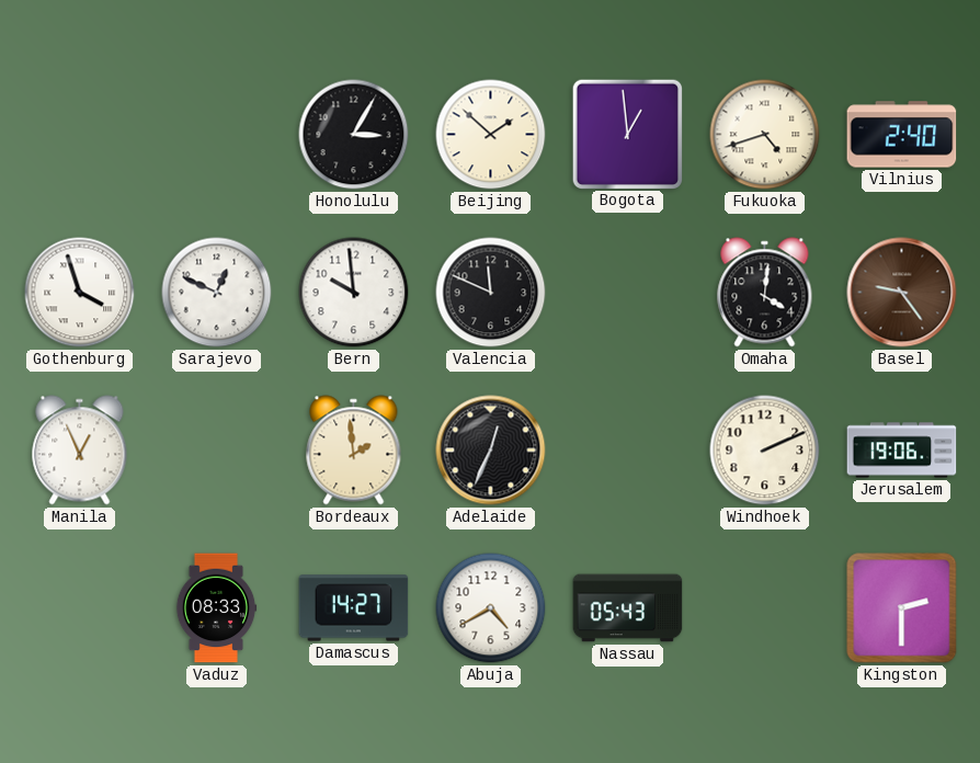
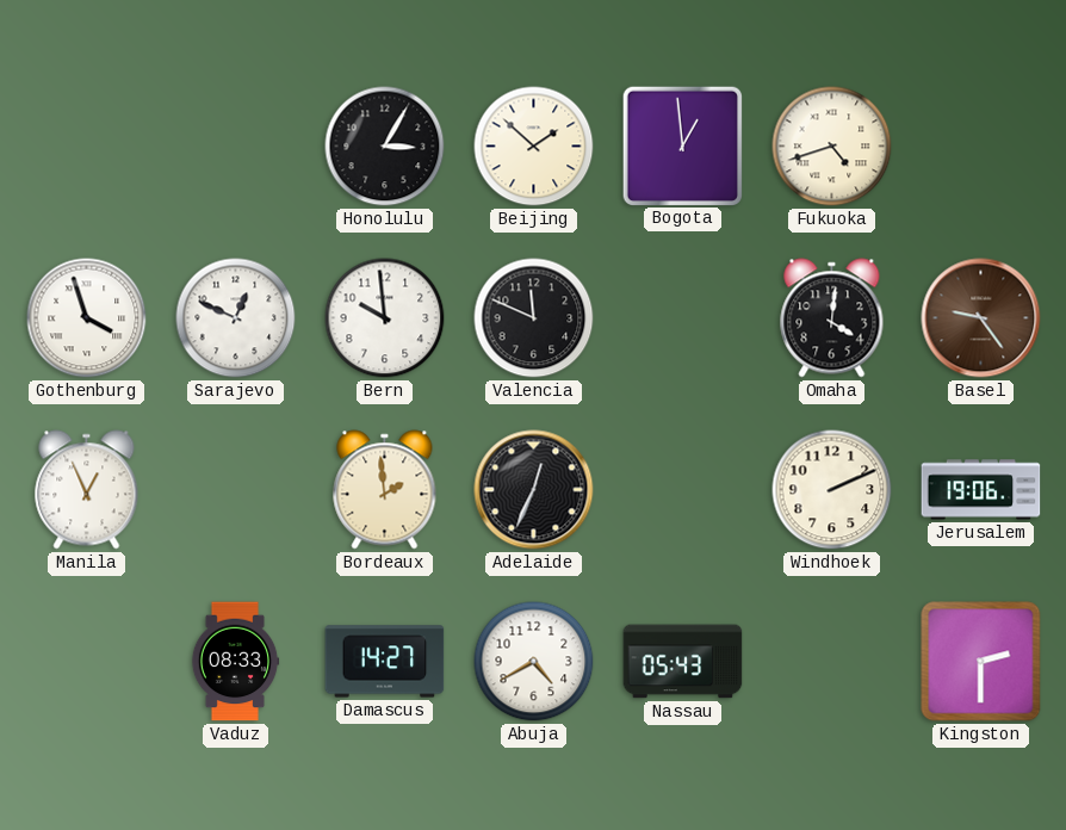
Vilnius: 2:40 -> none (902, 135)
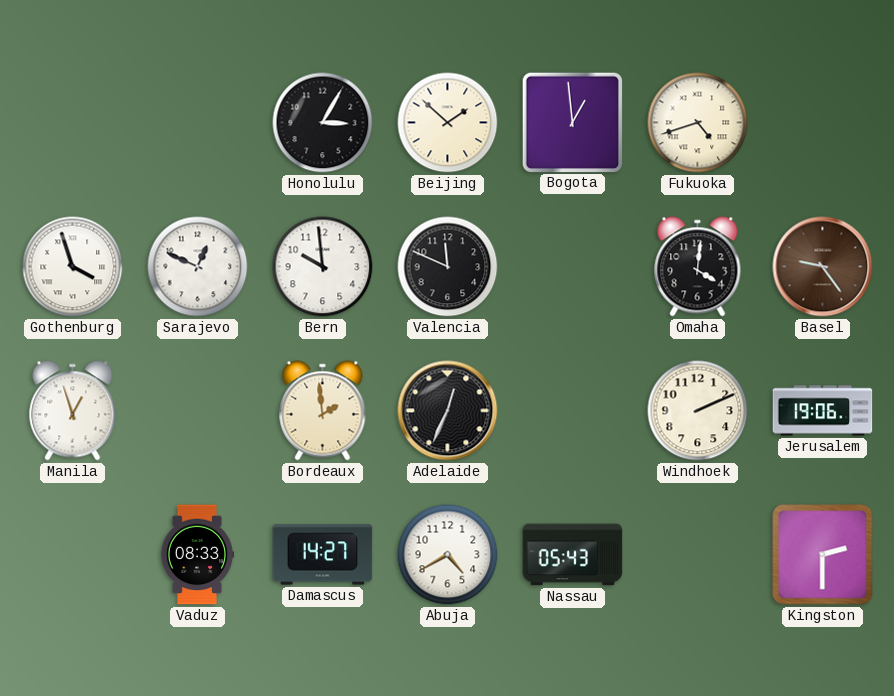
Manila: 12:56 -> 12:57 (73, 411)
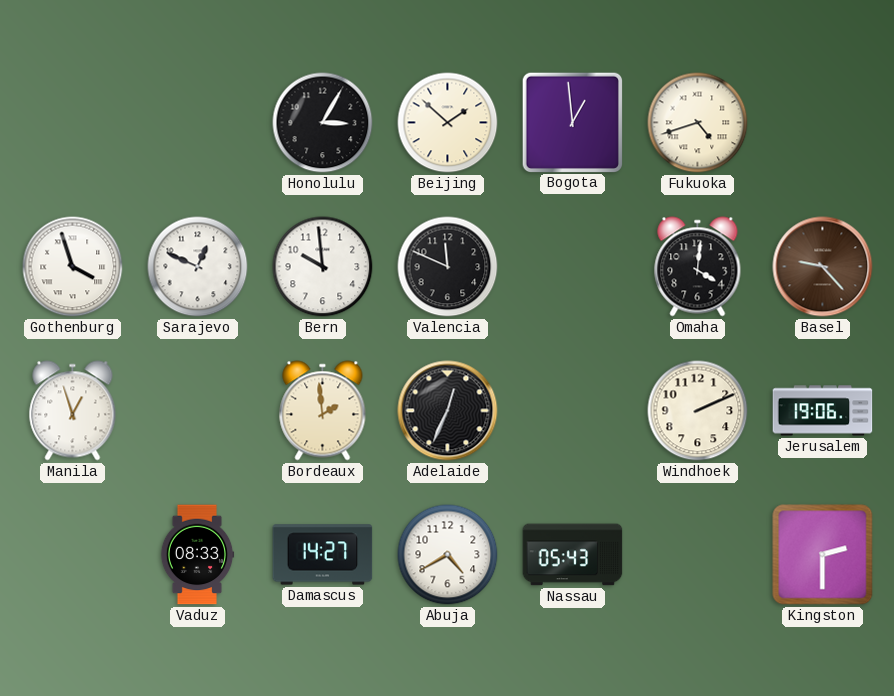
Basel: 9:24 -> 9:23 (823, 267)
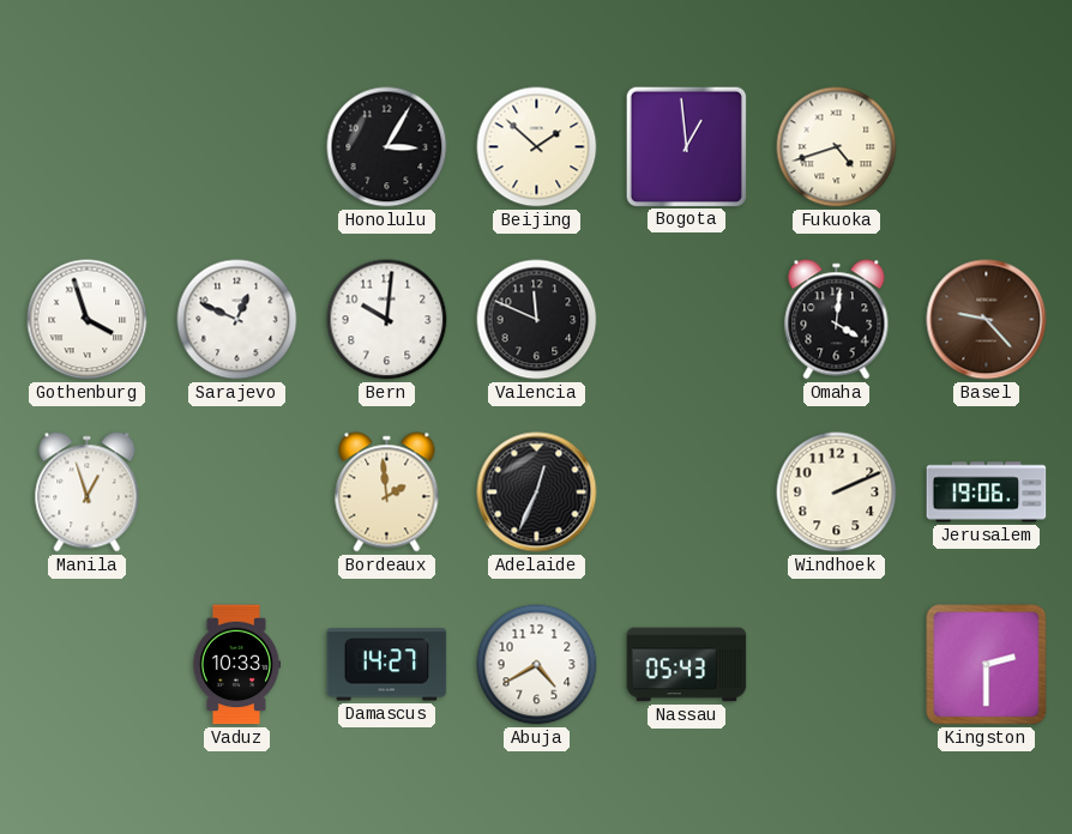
Bern: 9:59 -> 10:01 (387, 320)
Vaduz: 08:33 -> 10:33 (236, 665)
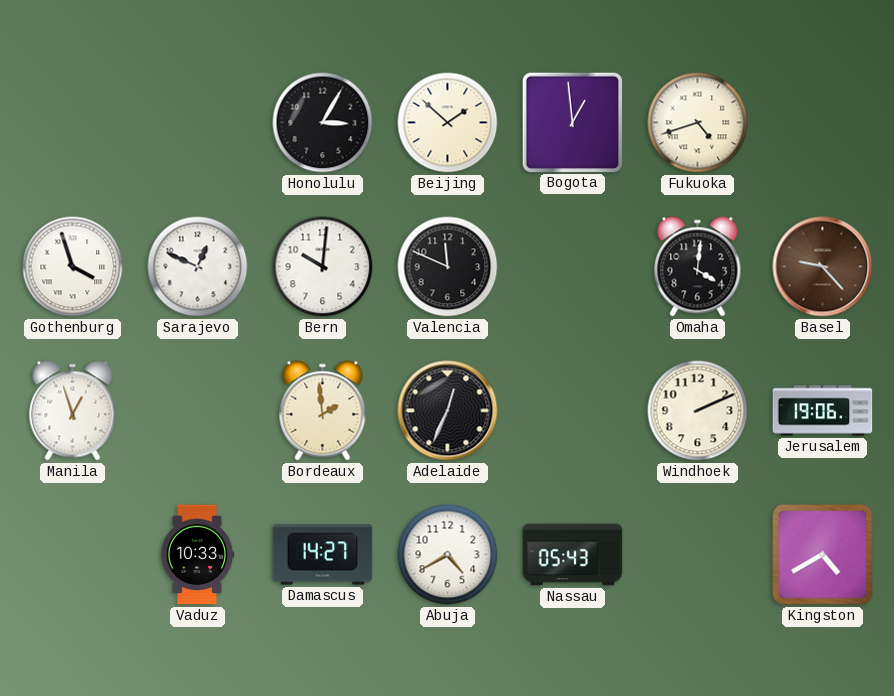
Kingston: 2:30 -> 4:40 (823, 555)
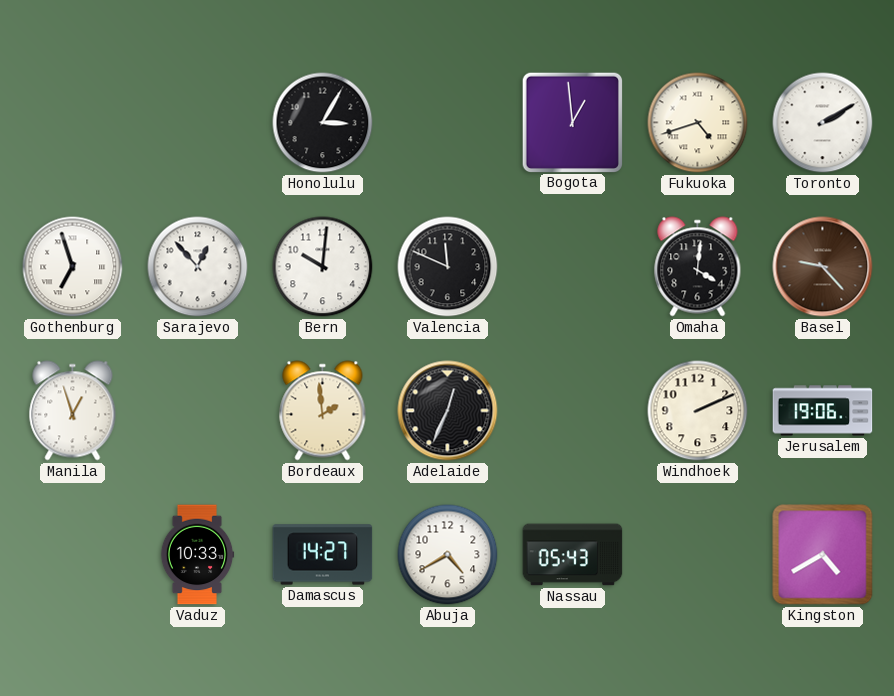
Beijing: 1:52 -> none (448, 123)
Toronto: none -> 2:10 (823, 123)
Gothenburg: 3:57 -> 6:57 (73, 267)
Sarajevo: 12:49 -> 12:53 (198, 267)
